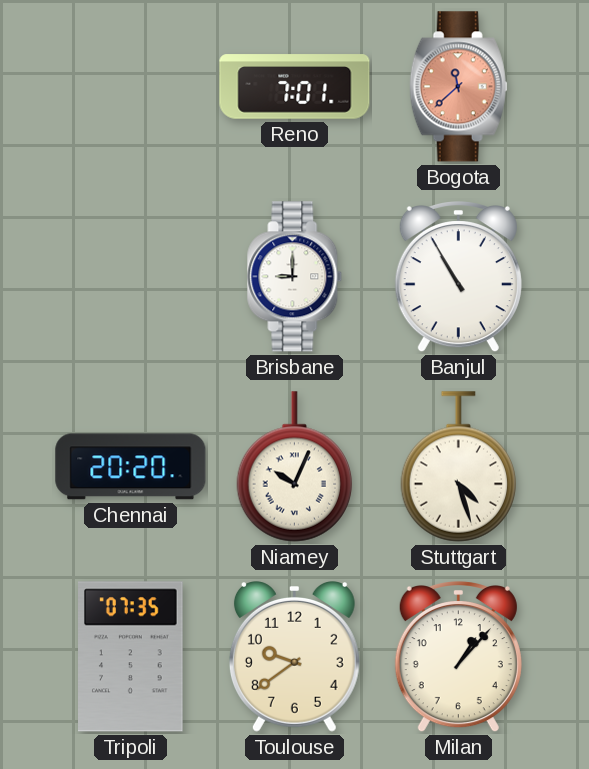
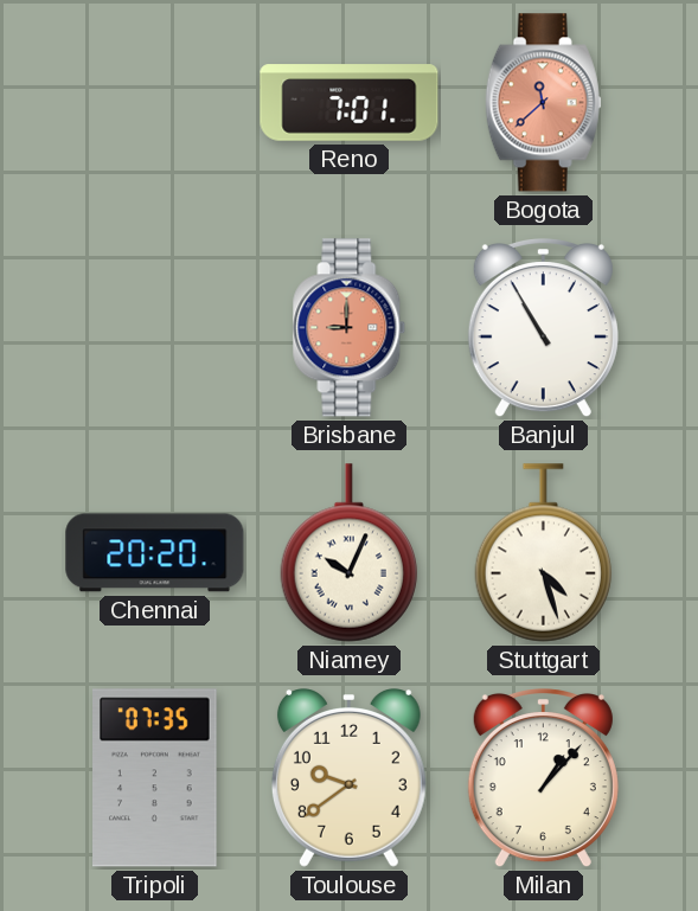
Brisbane dial: white -> salmon (350, 328)
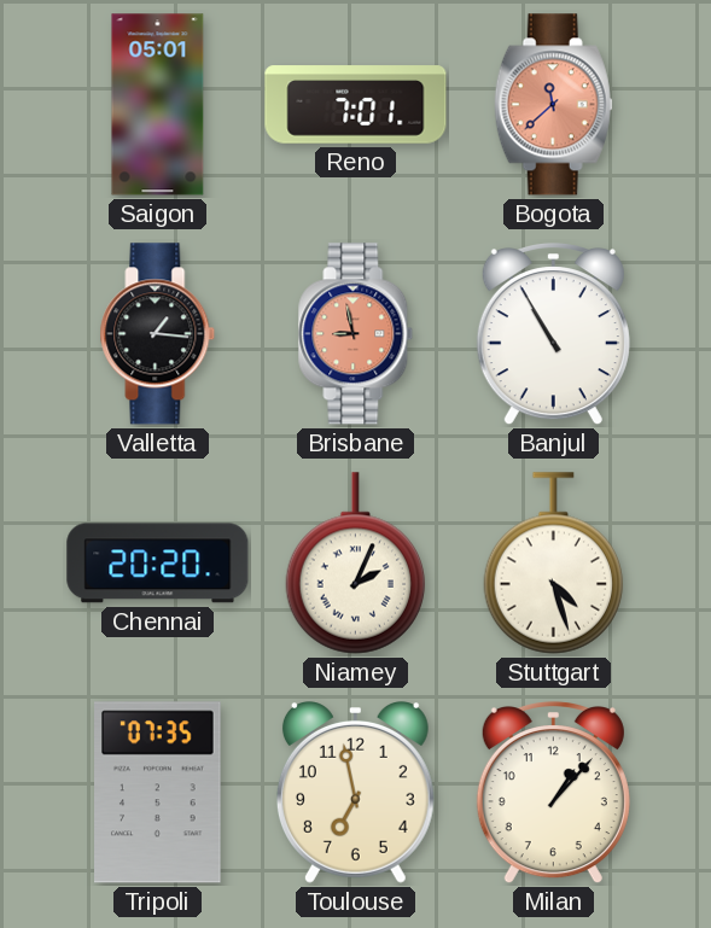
Saigon: none -> 05:01 (158, 105)
Valletta: none -> 1:16 (158, 334)
Brisbane: 9:00 -> 8:58 (356, 334)
Niamey: 10:04 -> 2:04 (356, 564)
Toulouse: 9:39 -> 6:58 (355, 793)
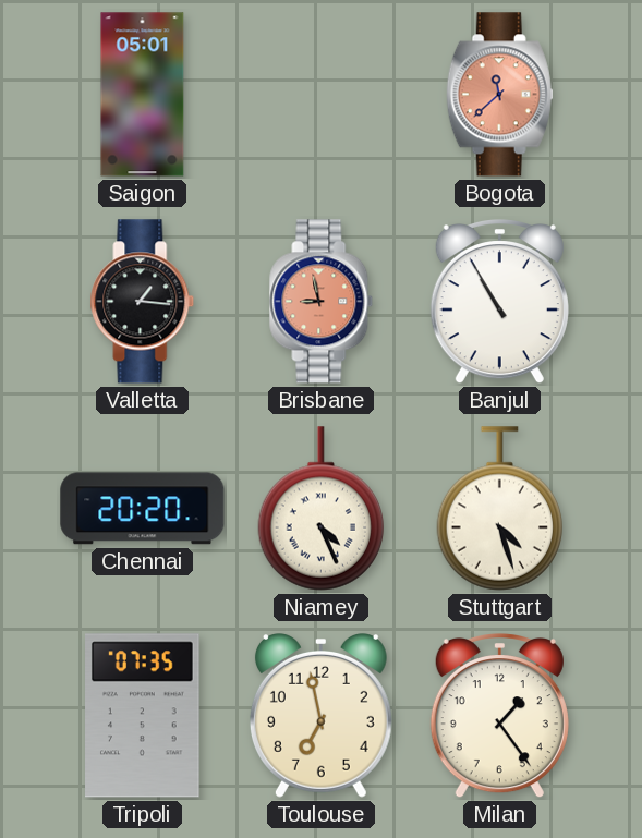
Reno: 7:01 -> none (356, 105)
Niamey: 2:04 -> 4:26 (322, 509)
Milan: 1:07 -> 1:24 (499, 717)
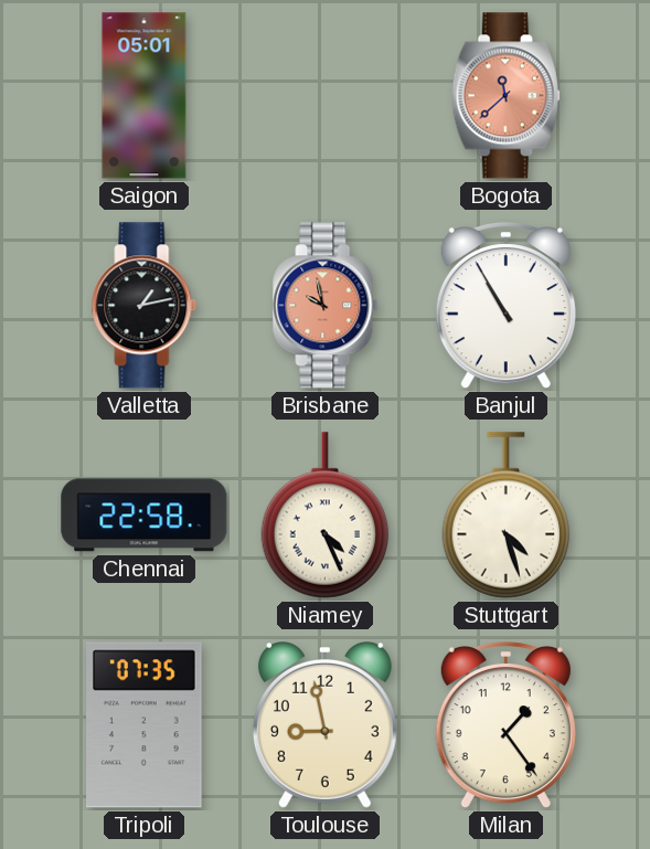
Valletta: 1:16 -> 1:13 (145, 306)
Brisbane: 8:58 -> 9:58 (326, 306)
Chennai: 20:20 -> 22:58 (145, 516)
Toulouse: 6:58 -> 8:58 (324, 725)
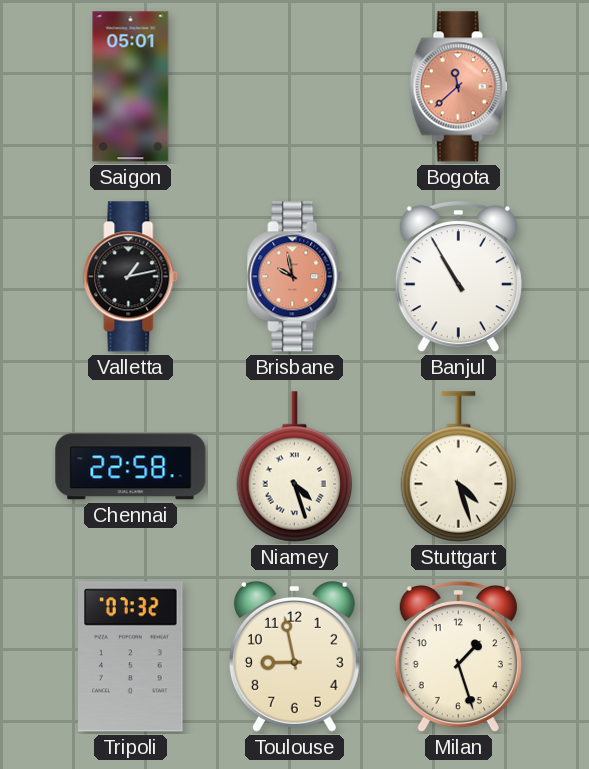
Niamey: 4:26 -> 4:27 (295, 467)
Tripoli: 07:35 -> 07:32 (131, 657)
Milan: 1:24 -> 1:27 (458, 658)
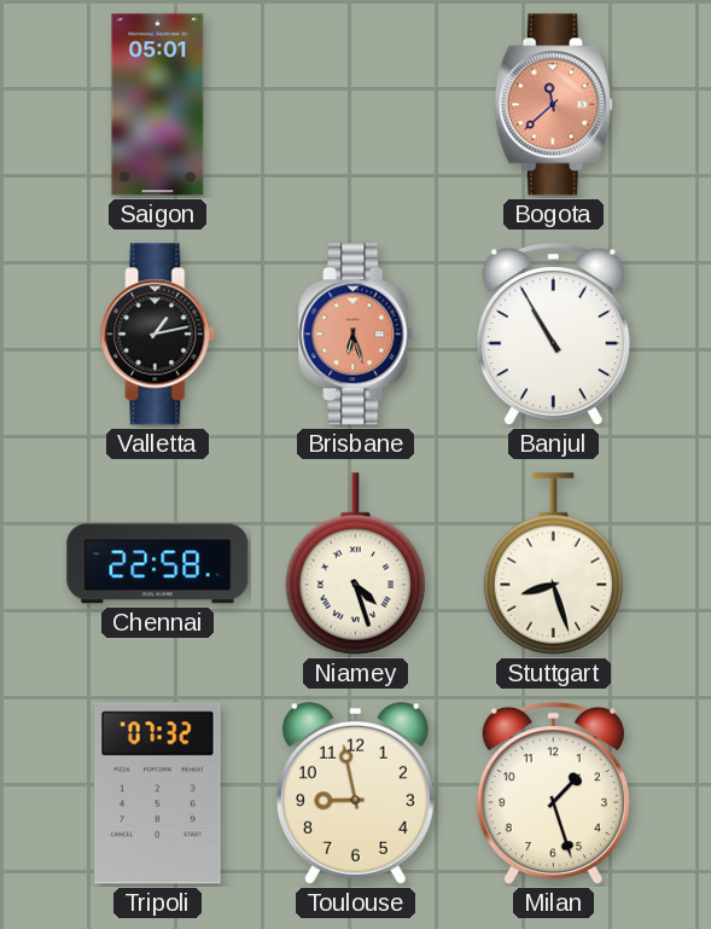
Brisbane: 9:58 -> 6:27 (356, 335)
Stuttgart: 4:27 -> 8:27 (554, 564)
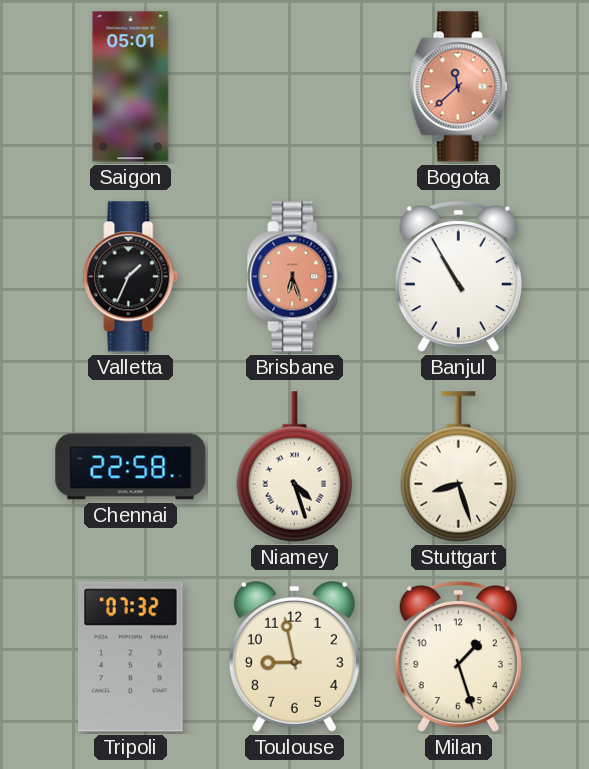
Valletta: 1:13 -> 1:34 (131, 277)
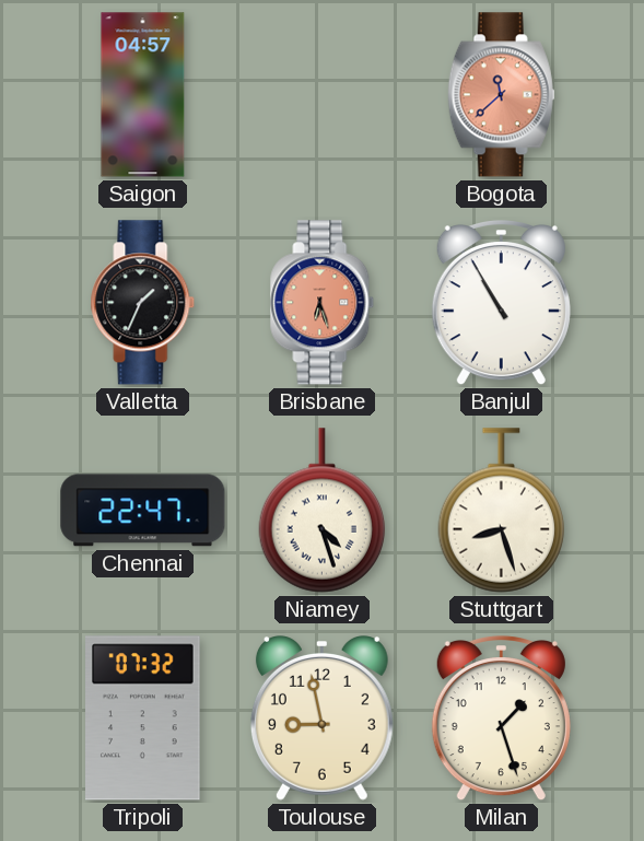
Saigon: 05:01 -> 04:57 (143, 95)
Chennai: 22:58 -> 22:47 (143, 511)
